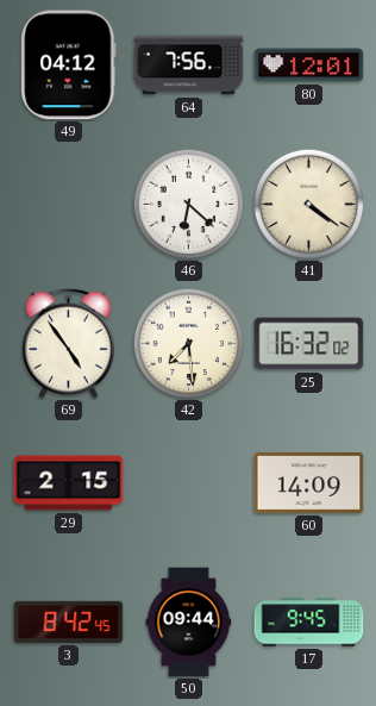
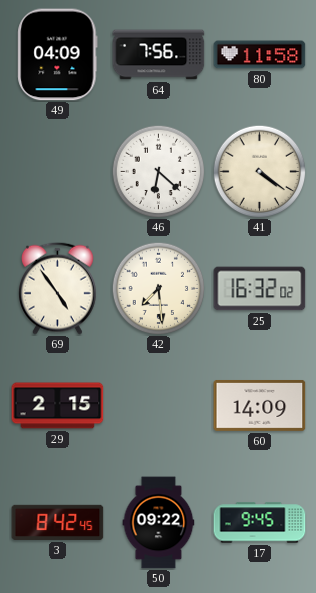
49: 04:12 -> 04:09 (58, 55)
80: 12:01 -> 11:58 (260, 55)
50: 09:44 -> 09:22 (159, 523)
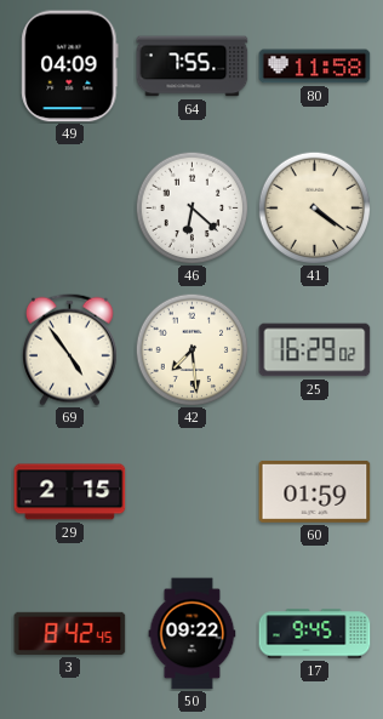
64: 7:56 -> 7:55 (193, 67)
25: 16:32 -> 16:29 (315, 350)
60: 14:09 -> 01:59 (315, 491)
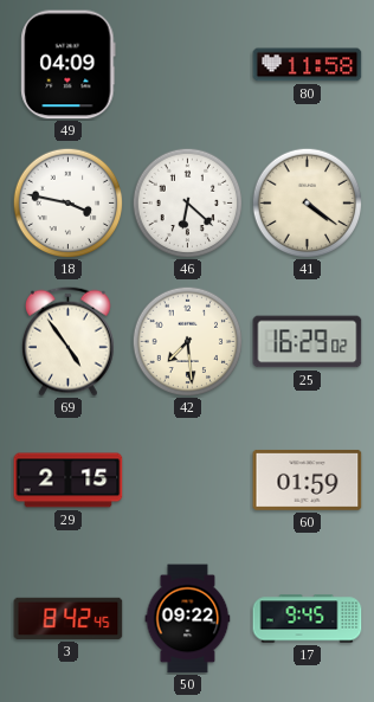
64: 7:55 -> none (193, 67)
18: none -> 3:47 (67, 202)
